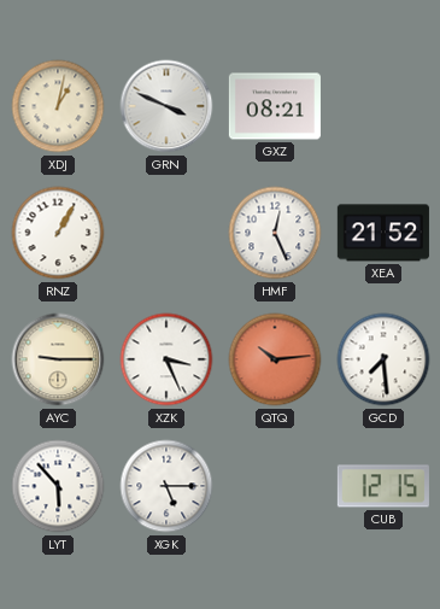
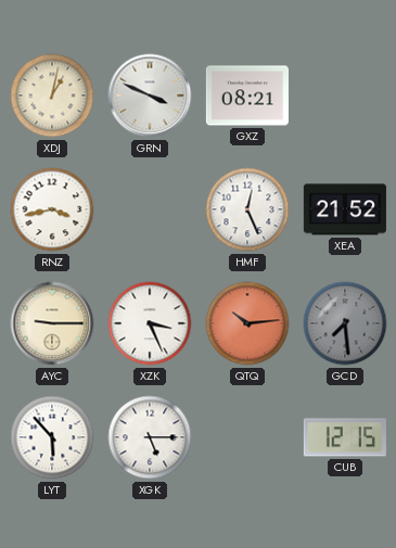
RNZ: 1:05 -> 3:43 (52, 209)
GCD dial: white -> grey (345, 323)
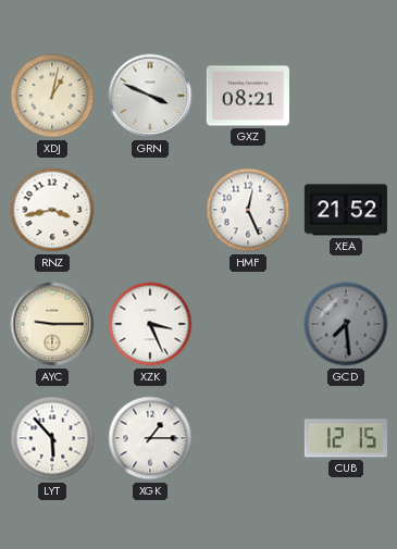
QTQ: 10:14 -> none (247, 323)
XGK: 5:15 -> 1:15 (150, 438)
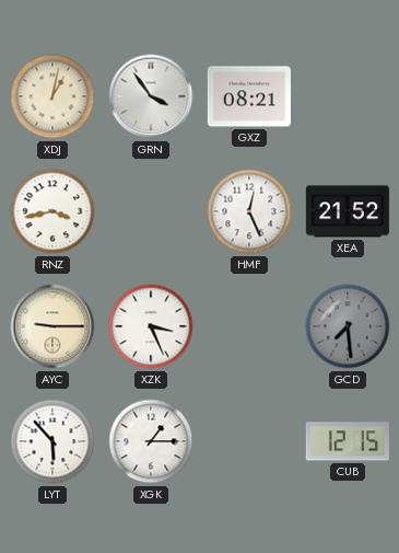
GRN: 3:49 -> 3:54 (151, 96)
